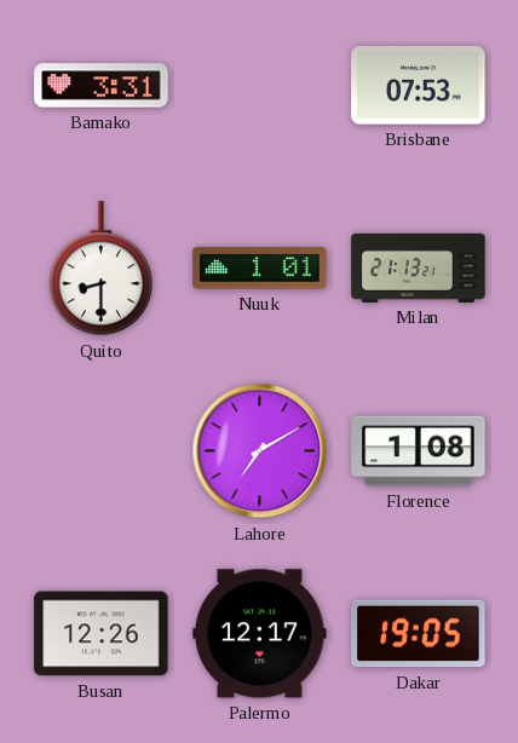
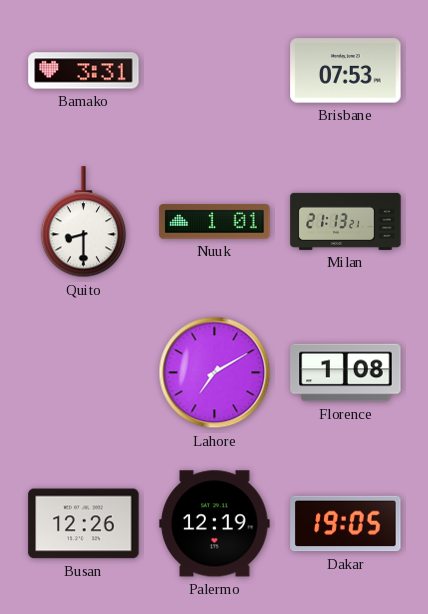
Palermo: 12:17 -> 12:19 (215, 524)
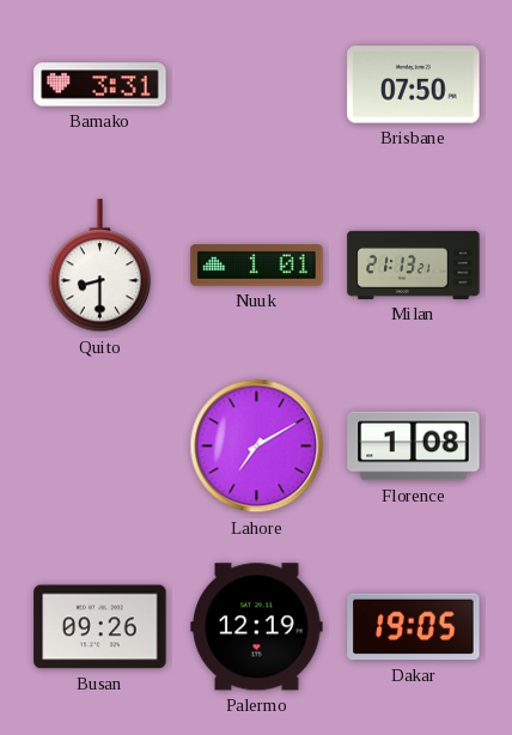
Brisbane: 07:53 -> 07:50 (414, 85)
Busan: 12:26 -> 09:26 (100, 627)
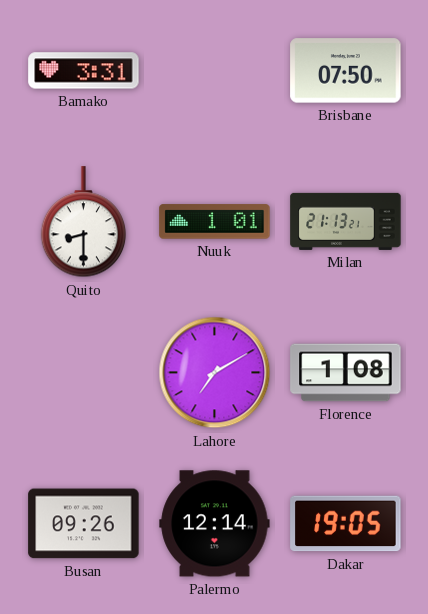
Palermo: 12:19 -> 12:14 (215, 524)
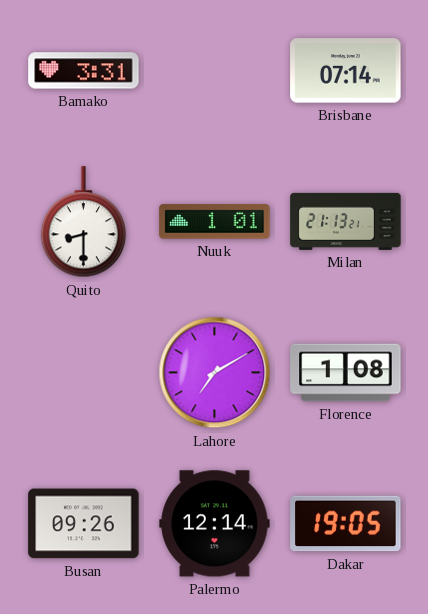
Brisbane: 07:50 -> 07:14 (346, 71)
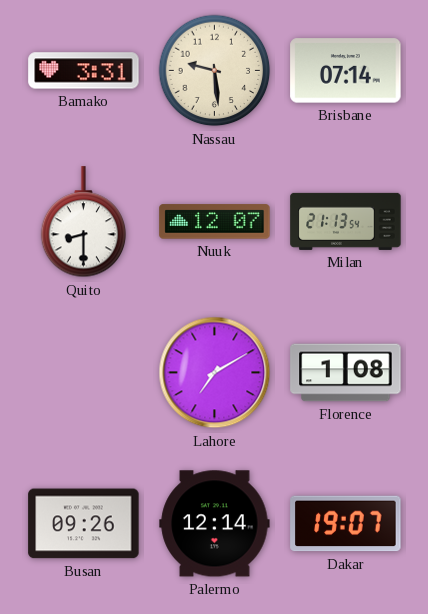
Nassau: none -> 9:29 (215, 71)
Nuuk: 1:01 -> 12:07 (215, 222)
Milan: 21:13:21 -> 21:13:54 (346, 221)
Dakar: 19:05 -> 19:07 (346, 524)
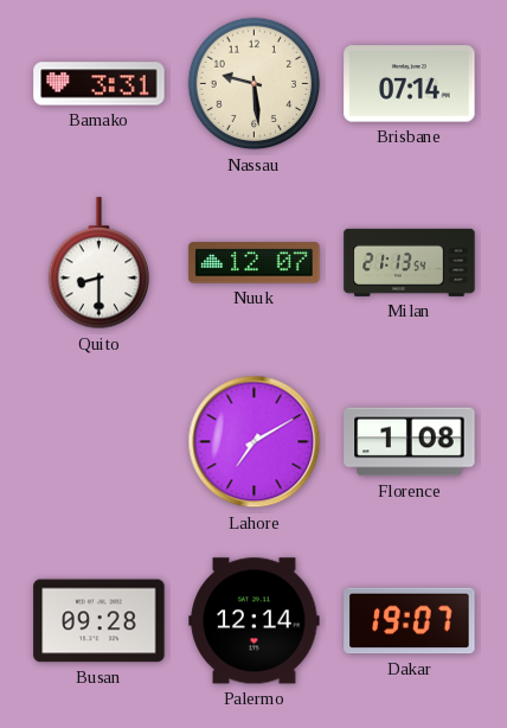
Busan: 09:26 -> 09:28 (100, 621)
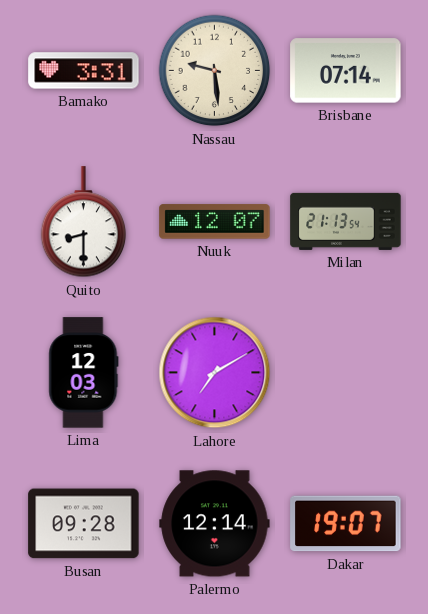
Lima: none -> 12:03 (84, 373)
Florence: 1:08 -> none (410, 442)
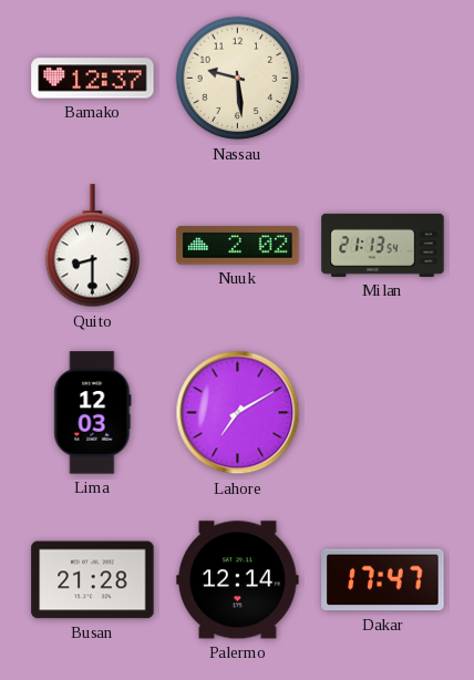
Bamako: 3:31 -> 12:37 (93, 79)
Brisbane: 07:14 -> none (346, 71)
Nuuk: 12:07 -> 2:02 (238, 246)
Busan: 09:28 -> 21:28 (93, 580)
Dakar: 19:07 -> 17:47 (383, 580)
